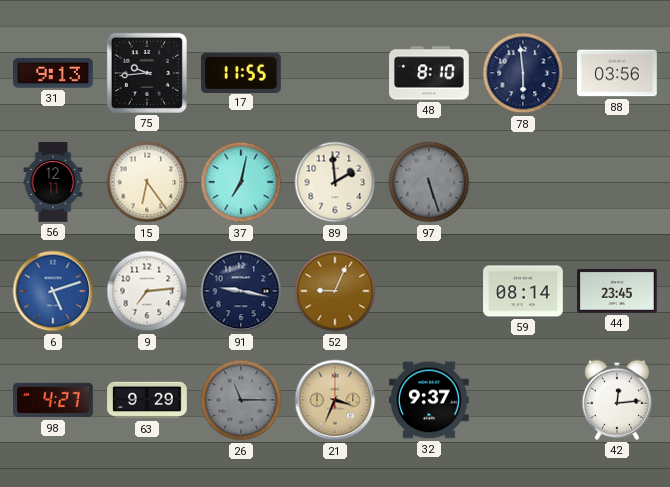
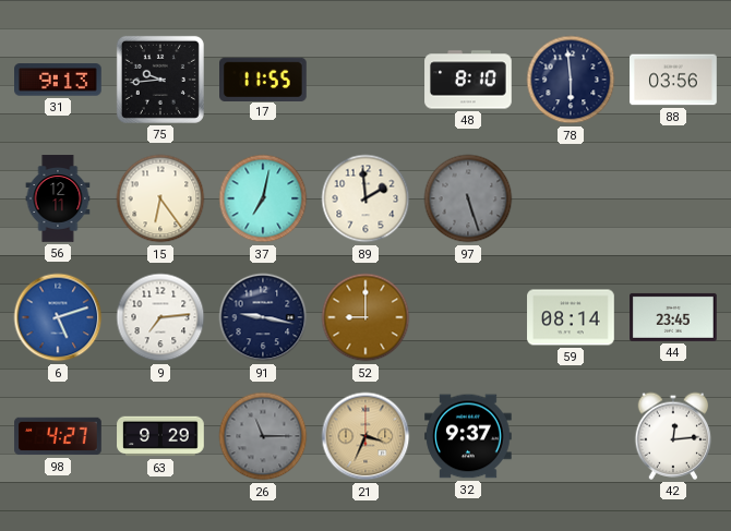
52: 9:04 -> 9:00 (366, 317)
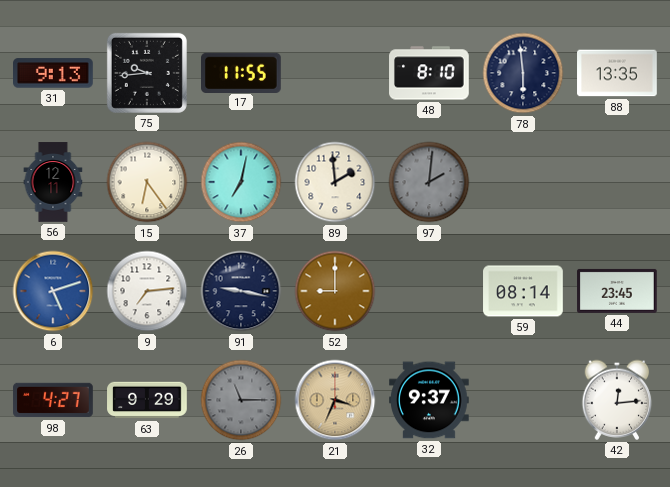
88: 03:56 -> 13:35 (617, 73)
97: 5:27 -> 2:01 (429, 182)
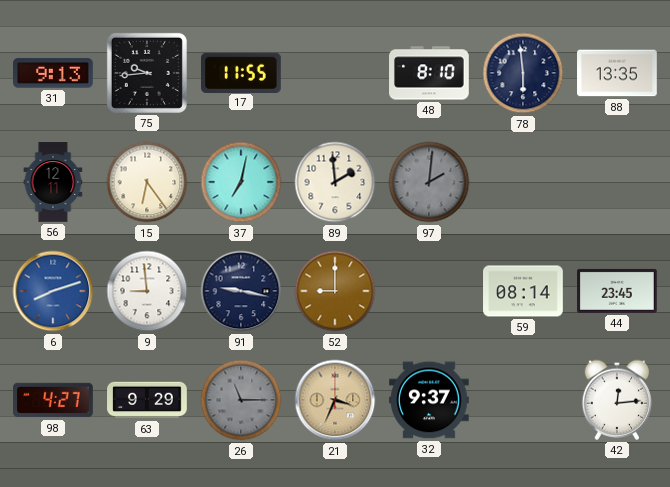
6: 5:12 -> 8:12 (53, 291)
9: 7:14 -> 8:59 (147, 291)
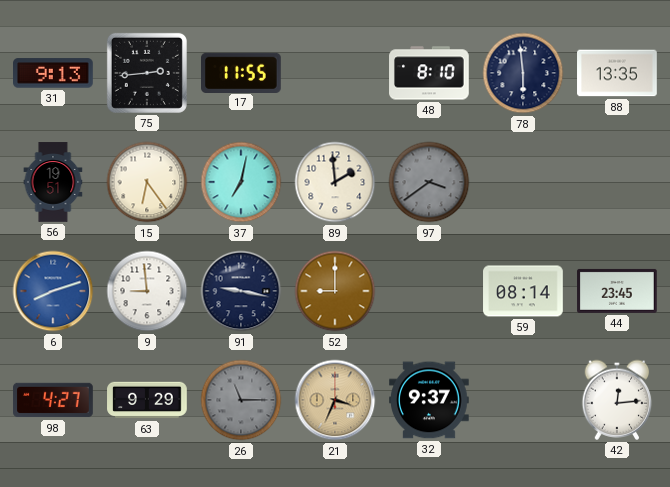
75: 9:44 -> 2:44 (147, 73)
56: 12:11 -> 19:51 (53, 182)
97: 2:01 -> 3:39 (429, 182)
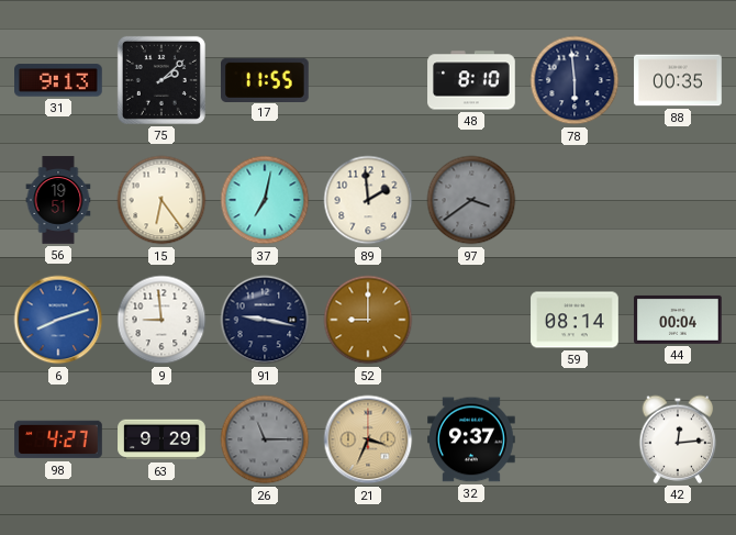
75: 2:44 -> 2:08 (161, 80)
88: 13:35 -> 00:35 (678, 80)
44: 23:45 -> 00:04 (678, 320)
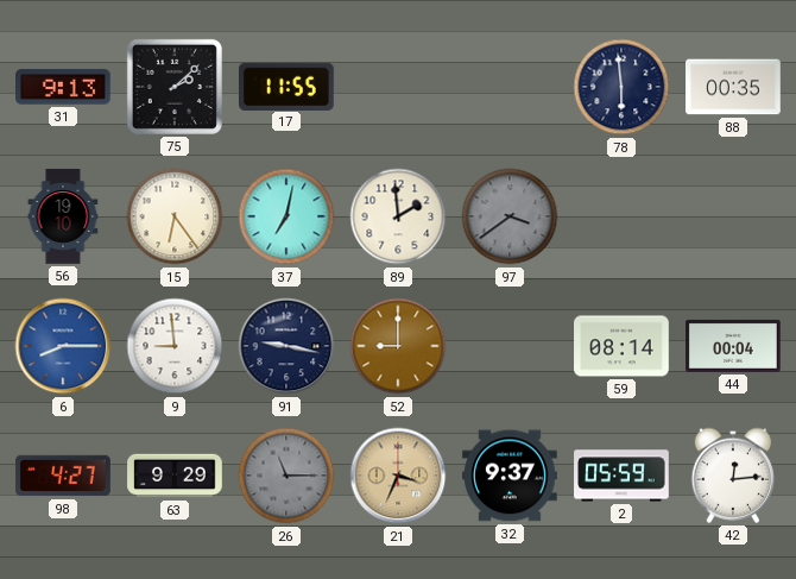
48: 8:10 -> none (471, 80)
56: 19:51 -> 19:10 (63, 216)
6: 8:12 -> 8:15 (63, 346)
2: none -> 05:59 (621, 476)
